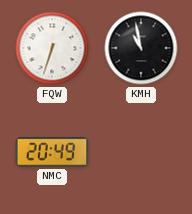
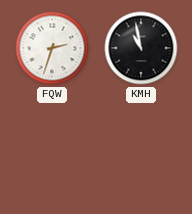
FQW: 6:33 -> 2:33 (52, 48)
NMC: 20:49 -> none (52, 152)
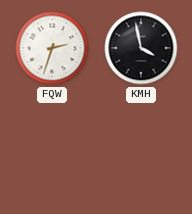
KMH: 10:58 -> 3:58 (141, 48)
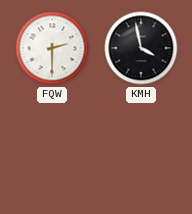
FQW: 2:33 -> 2:30 (52, 48)
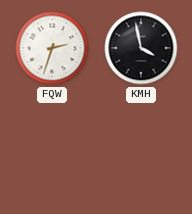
FQW: 2:30 -> 2:33 (52, 48)
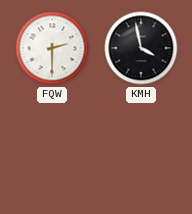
FQW: 2:33 -> 2:30 (52, 48)
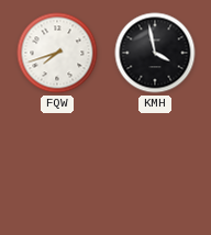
FQW: 2:30 -> 7:42 (57, 53)
